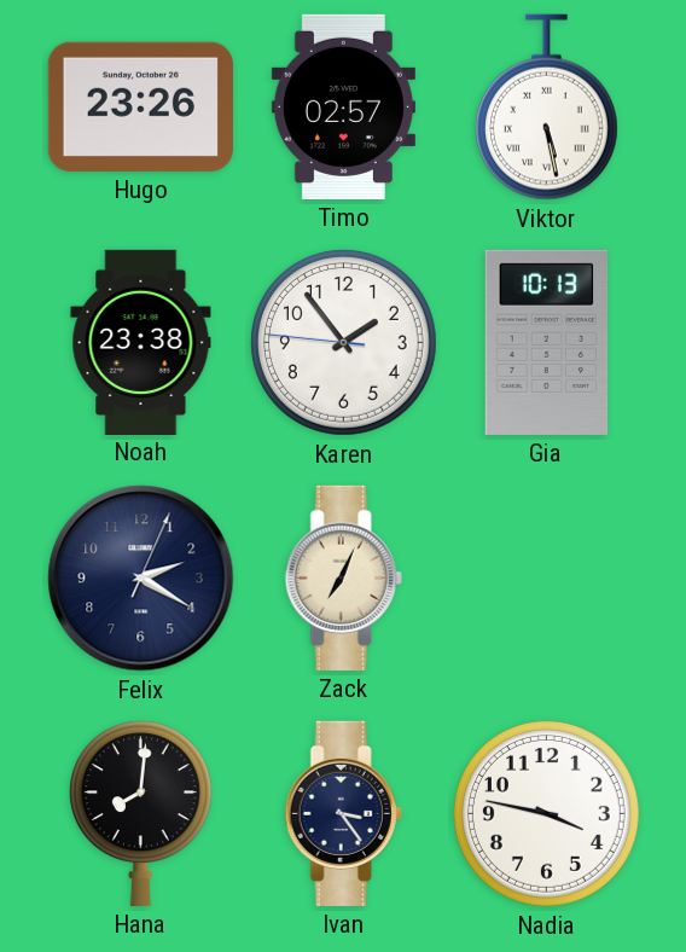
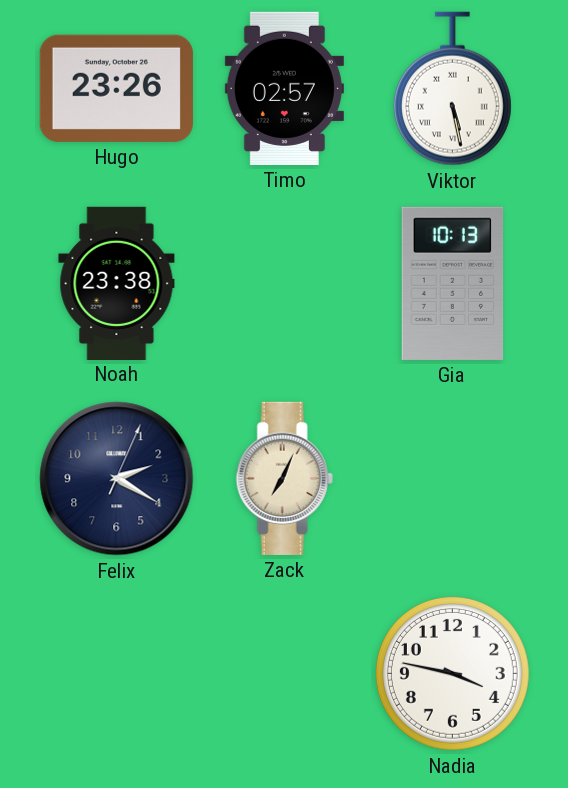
Karen: 1:53 -> none (343, 342)
Hana: 8:01 -> none (140, 813)
Ivan: 3:24 -> none (343, 813)
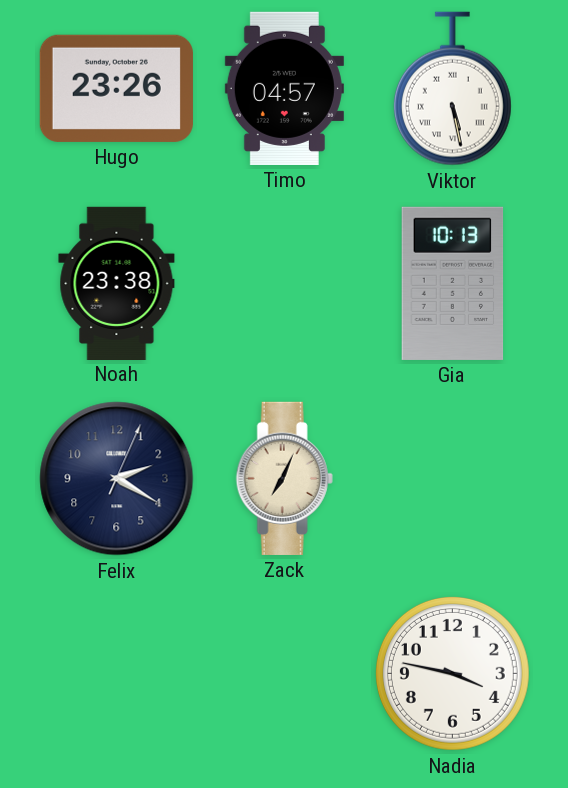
Timo: 02:57 -> 04:57 (284, 88)
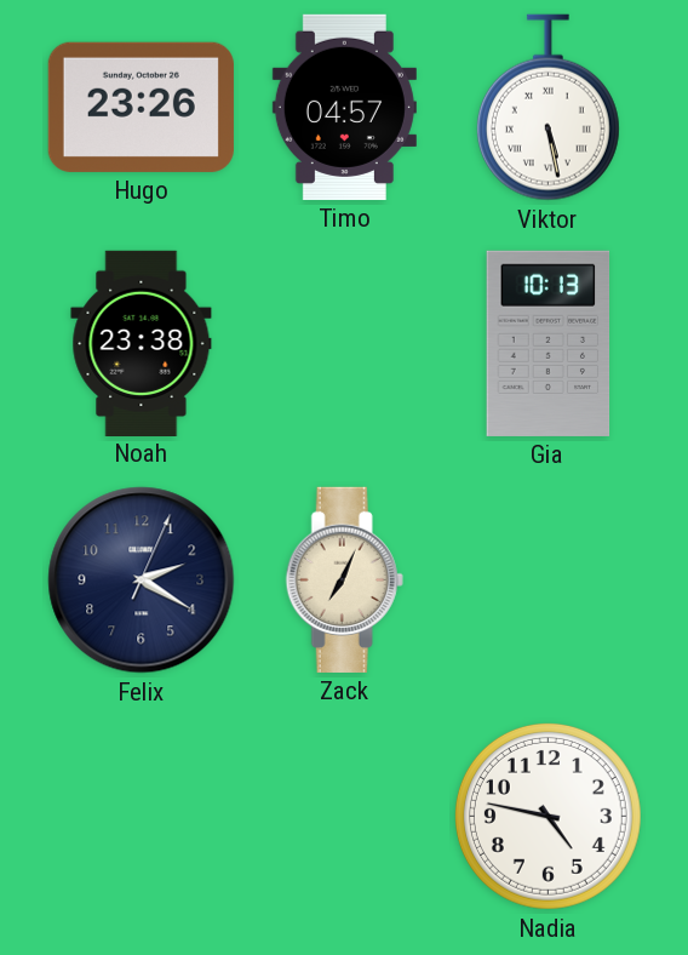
Nadia: 3:47 -> 4:47 (547, 816)
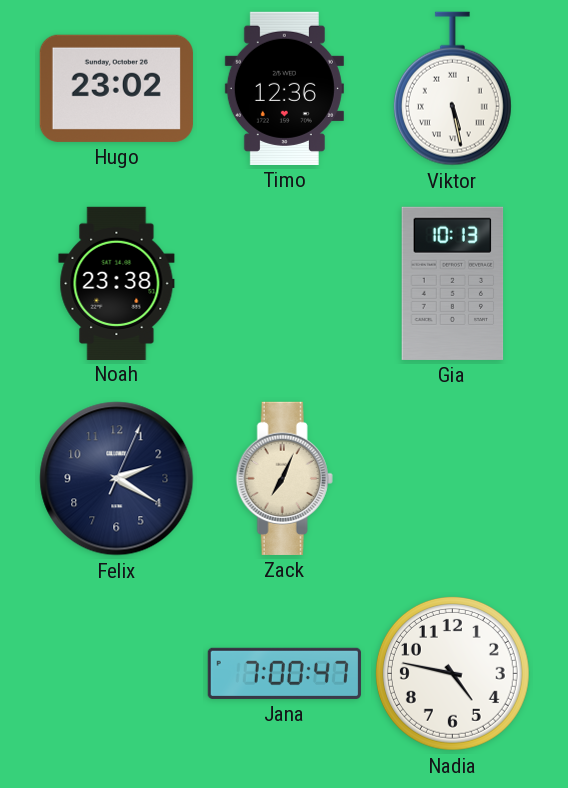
Hugo: 23:26 -> 23:02 (116, 88)
Timo: 04:57 -> 12:36 (284, 88)
Jana: none -> 7:00 (284, 673)
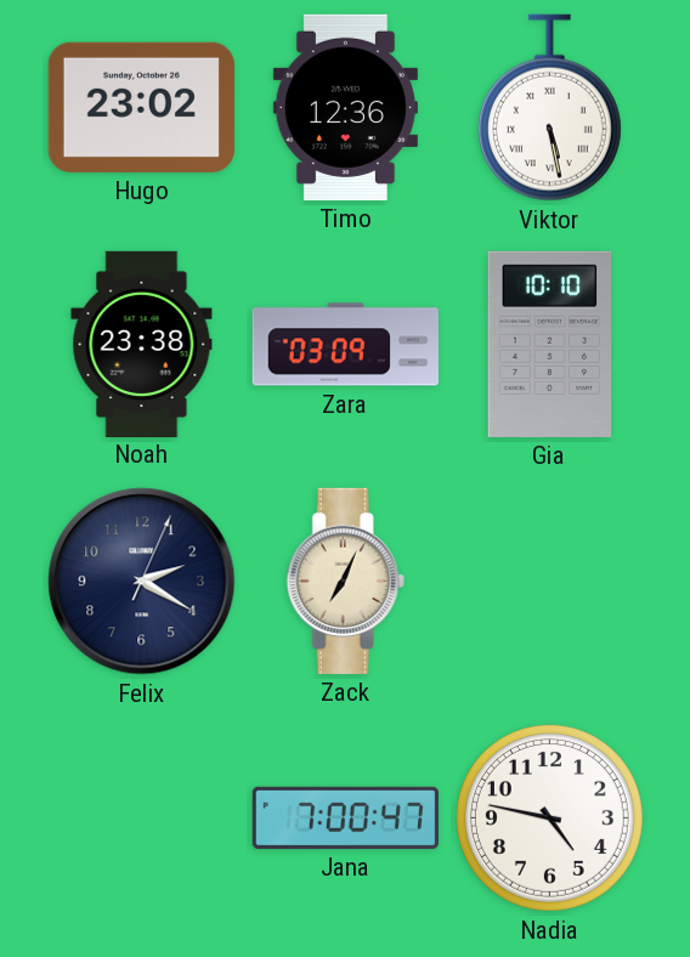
Zara: none -> 03:09 (345, 345)
Gia: 10:13 -> 10:10 (550, 344)
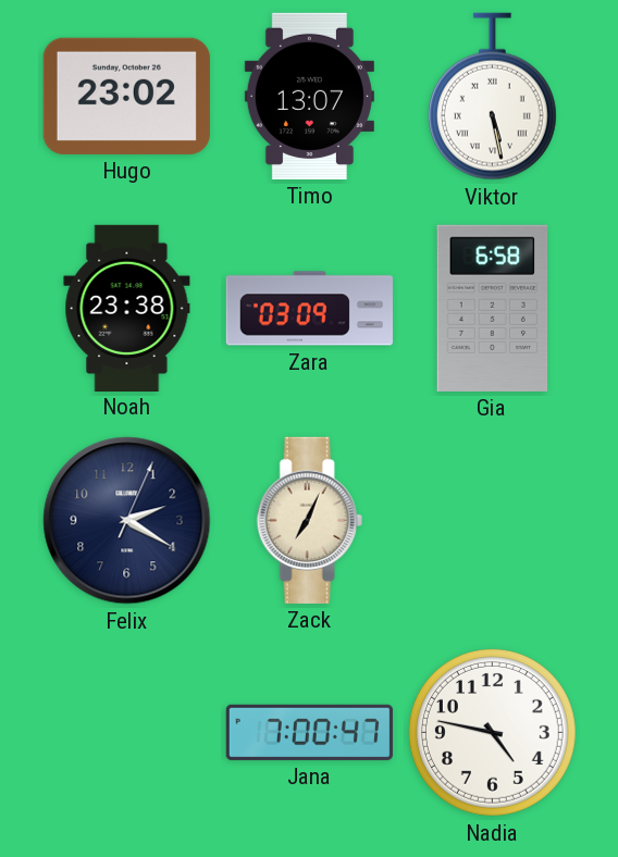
Timo: 12:36 -> 13:07 (309, 96)
Gia: 10:10 -> 6:58 (493, 308)
